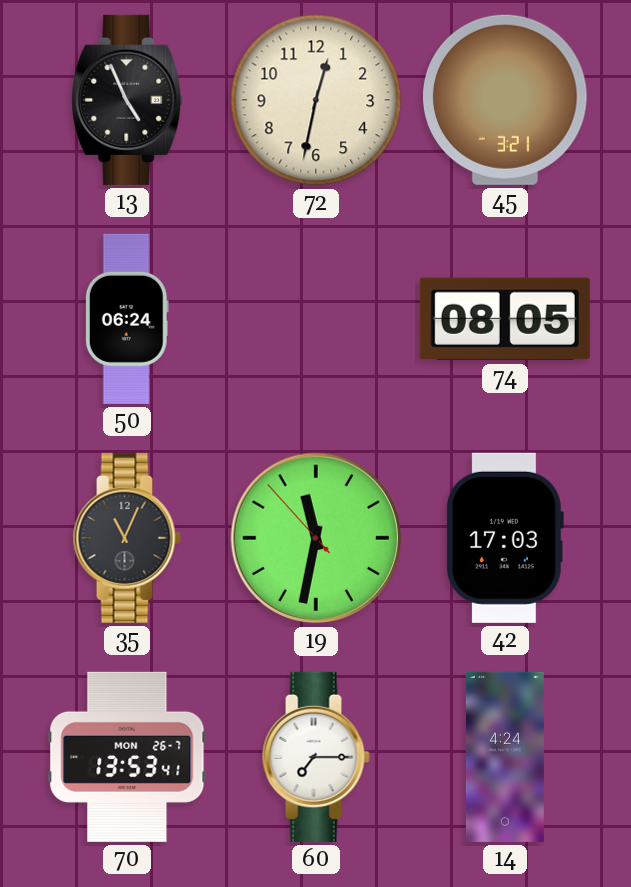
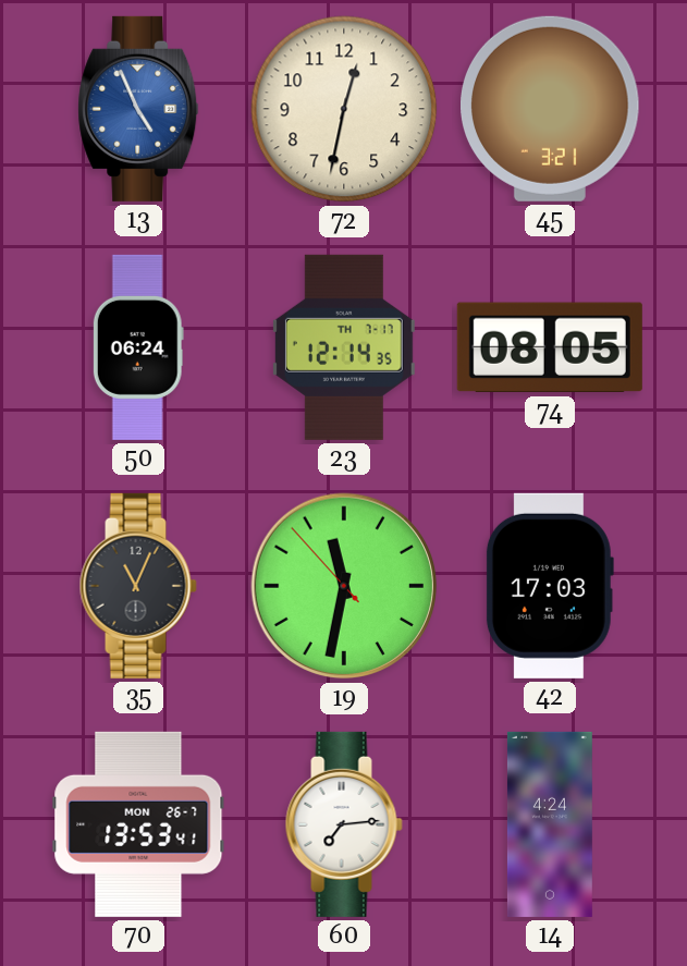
13 dial: black -> blue (138, 109)
23: none -> 12:14 (344, 347)
60: 7:15 -> 7:14 (344, 824)
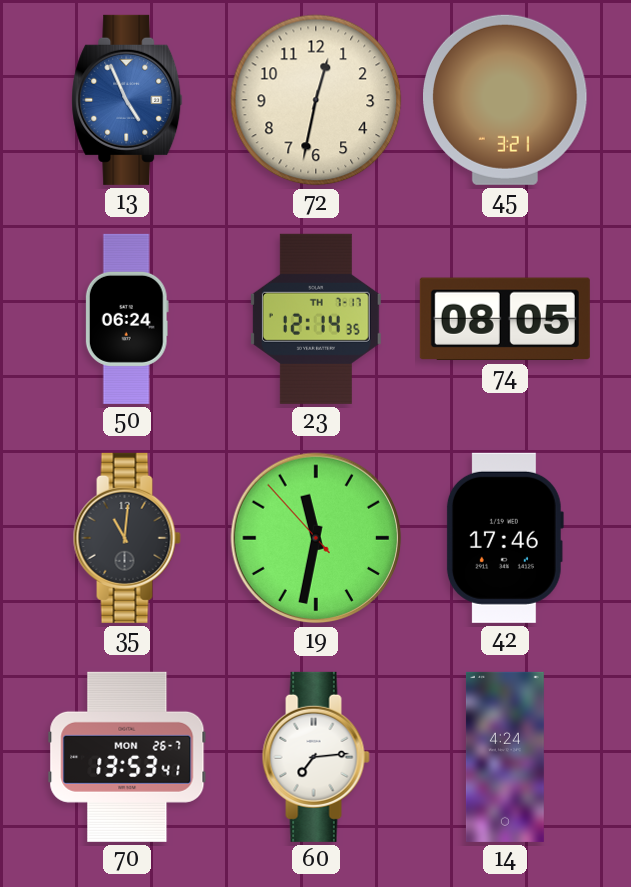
35: 11:04 -> 11:01 (127, 538)
42: 17:03 -> 17:46 (504, 538)
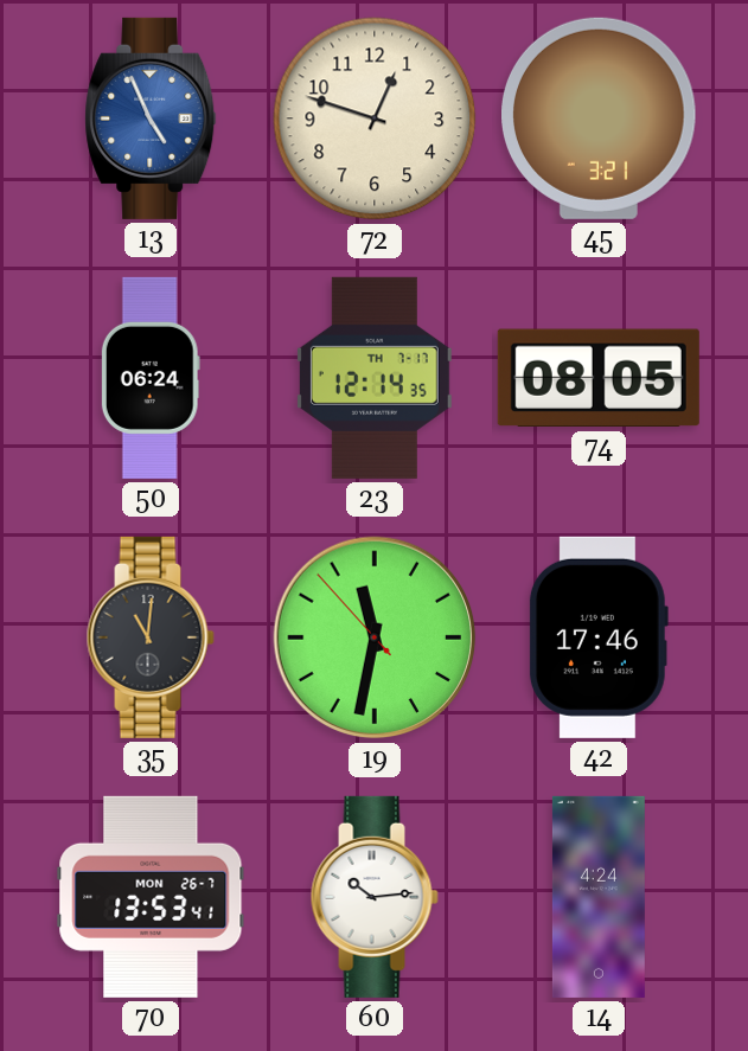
72: 12:32 -> 12:48 (375, 118)
60: 7:14 -> 10:14 (375, 897)
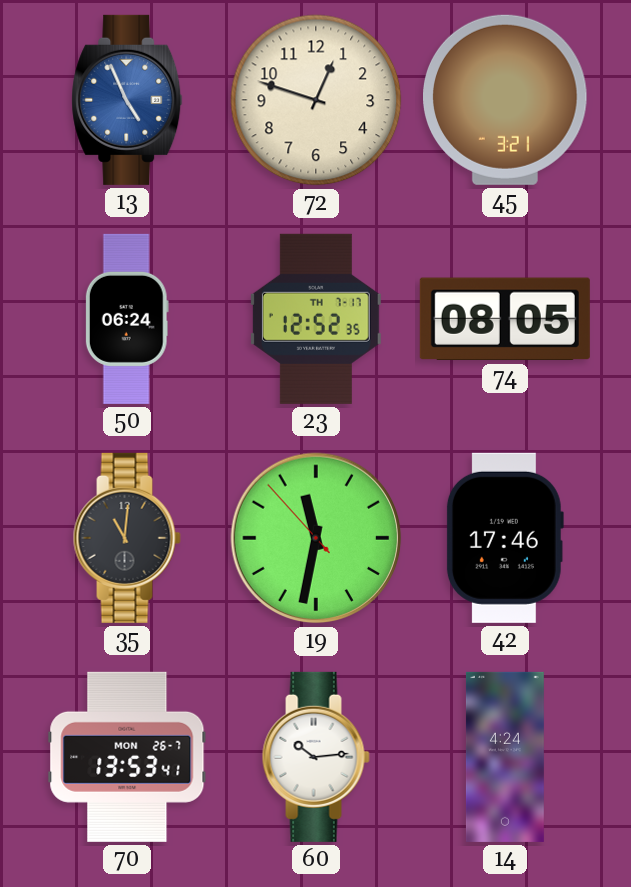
23: 12:14 -> 12:52 (316, 319)
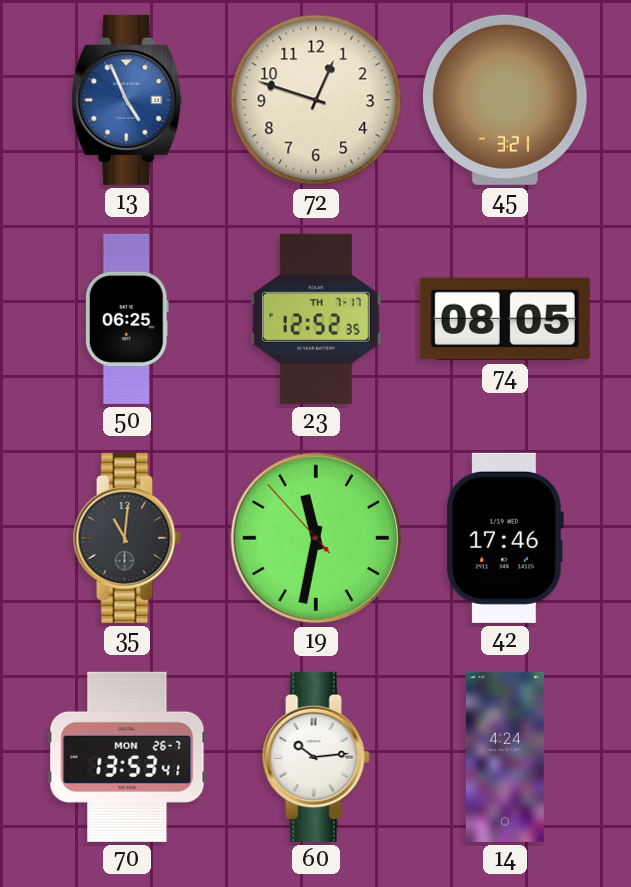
50: 06:24 -> 06:25 (127, 319)
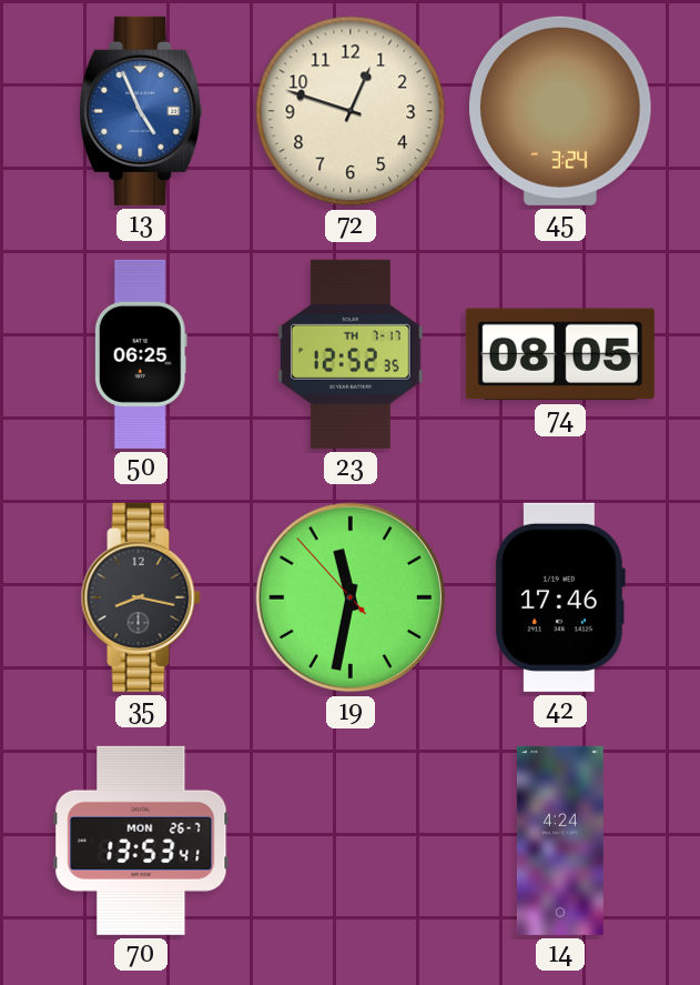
45: 3:21 -> 3:24 (561, 111)
35: 11:01 -> 8:17 (141, 597)
60: 10:14 -> none (316, 757)
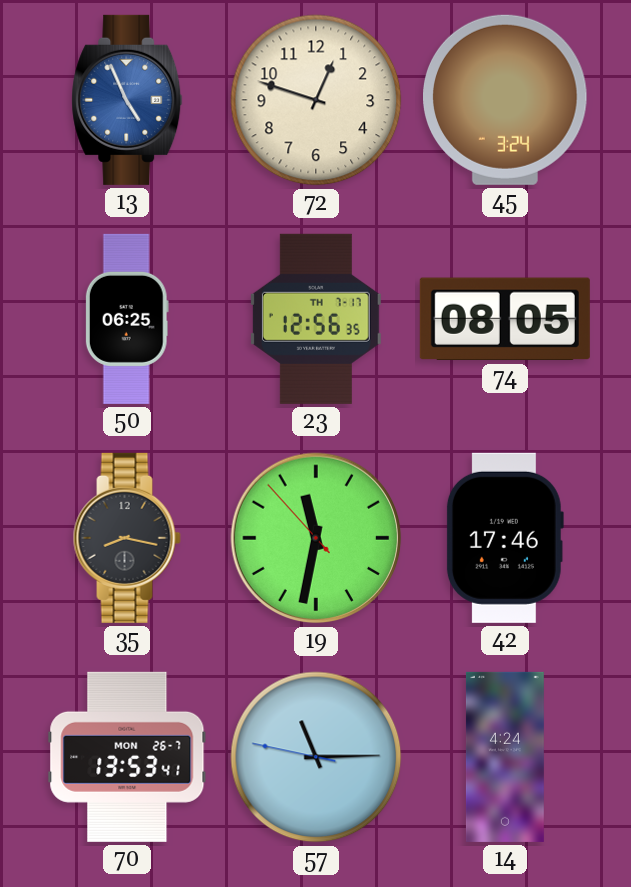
23: 12:52 -> 12:56 (316, 319)
57: none -> 11:14 (316, 757)
